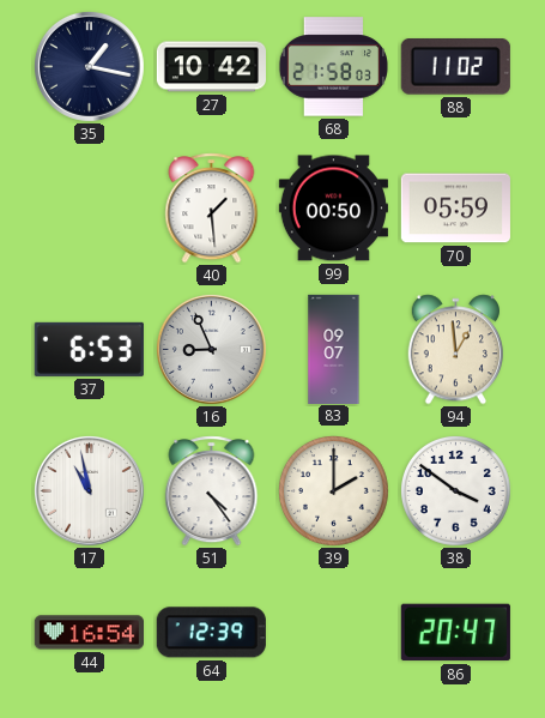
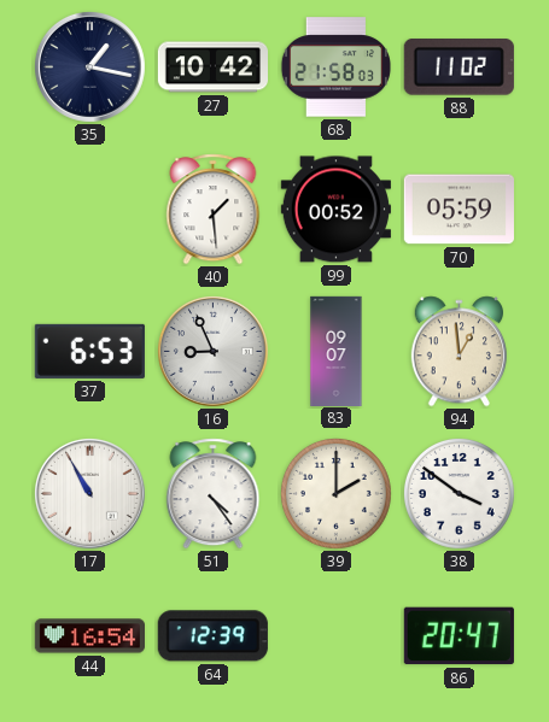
99: 00:50 -> 00:52 (335, 210)
17: 10:58 -> 10:55 (89, 493)
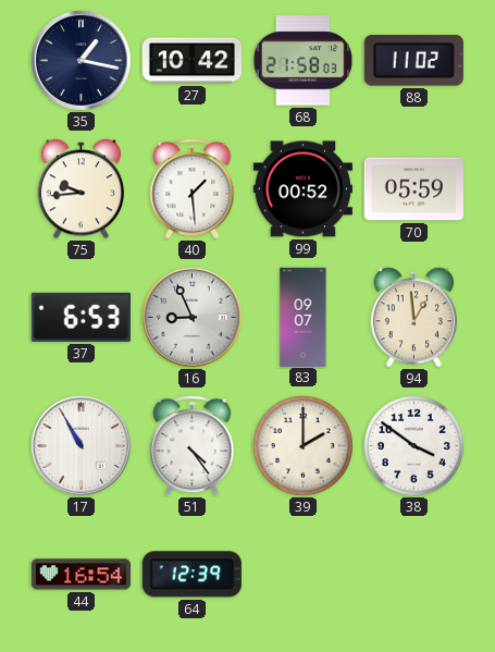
75: none -> 9:44 (81, 189)
86: 20:47 -> none (459, 636)
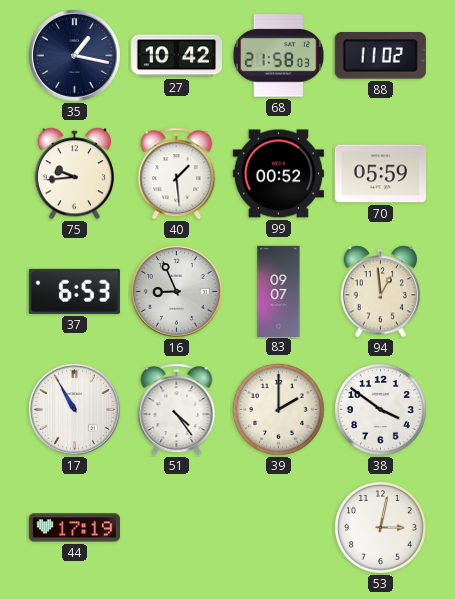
44: 16:54 -> 17:19 (74, 528)
64: 12:39 -> none (191, 575)
53: none -> 3:02 (381, 528)
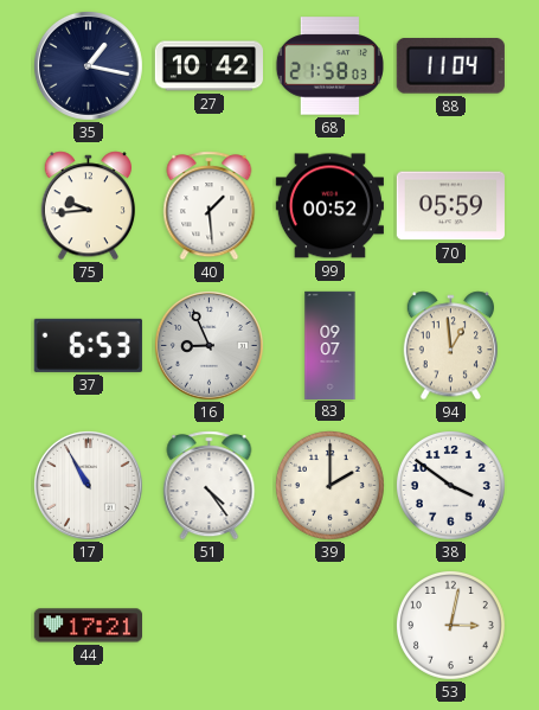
88: 11:02 -> 11:04 (450, 66)
44: 17:19 -> 17:21 (88, 626)
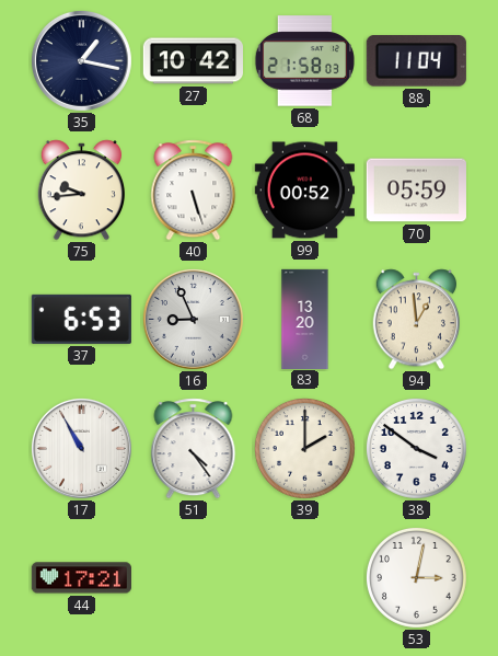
40: 1:29 -> 5:27 (194, 191)
83: 09:07 -> 13:20 (305, 319)
